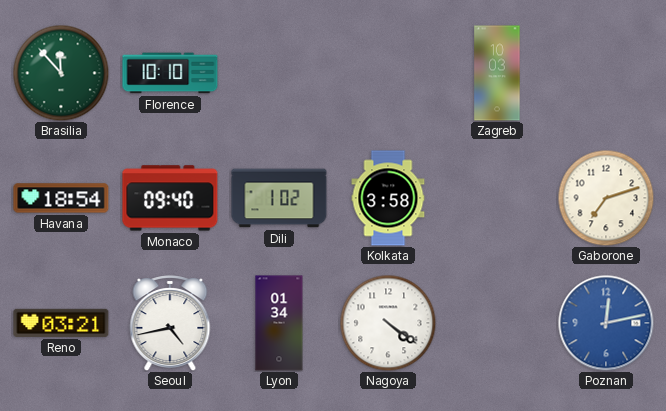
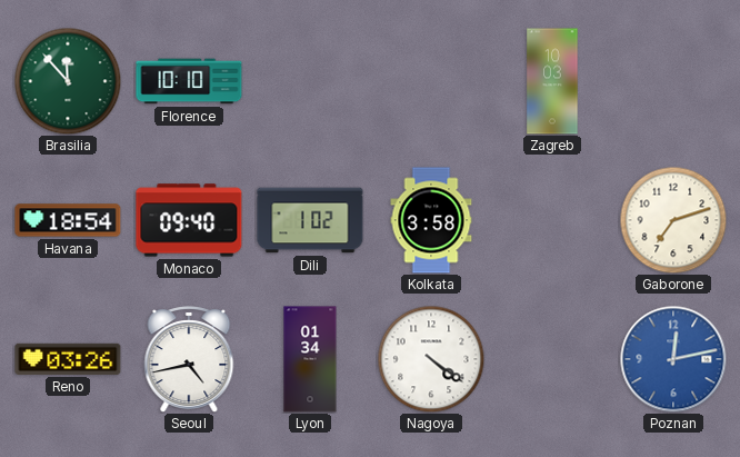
Reno: 03:21 -> 03:26 (68, 359)
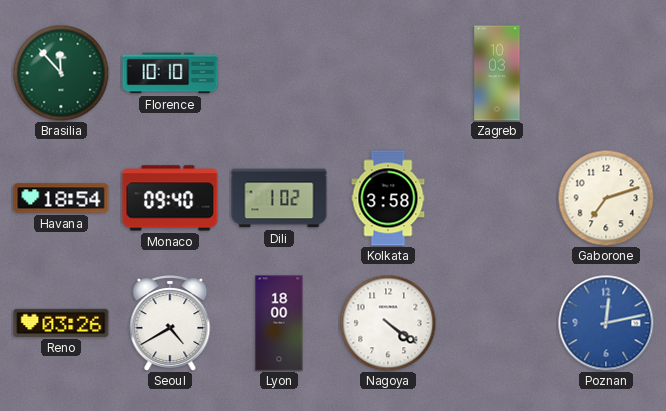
Seoul: 4:43 -> 4:40 (170, 323)
Lyon: 01:34 -> 18:00 (279, 323)
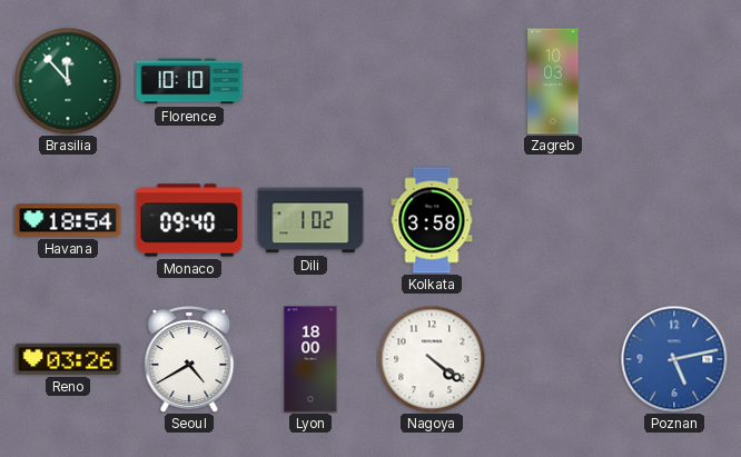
Gaborone: 7:12 -> none (606, 198)
Poznan: 12:13 -> 5:13 (674, 359)
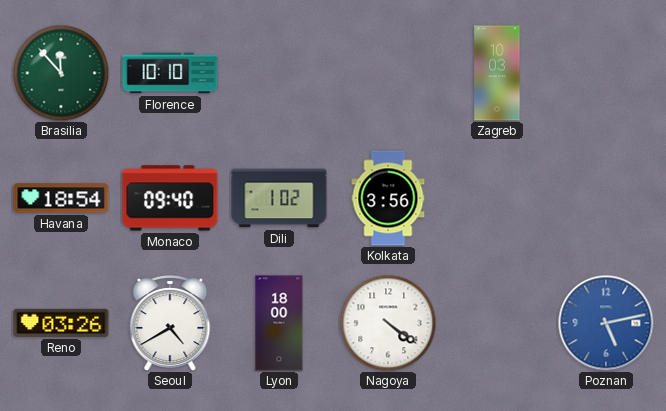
Kolkata: 3:58 -> 3:56 (388, 198)
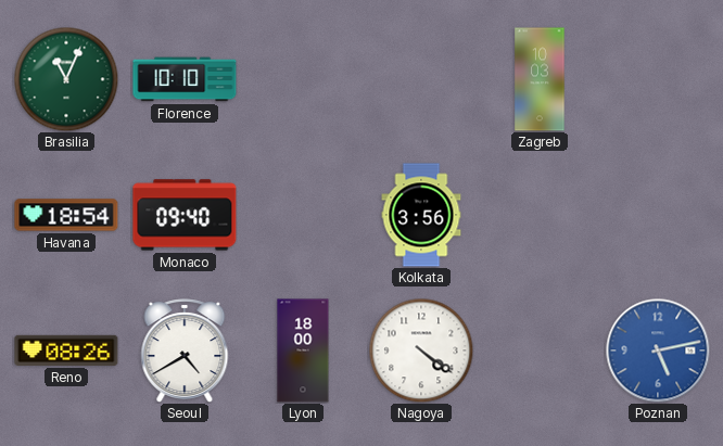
Brasilia: 11:53 -> 11:04 (66, 79)
Dili: 1:02 -> none (279, 198)
Reno: 03:26 -> 08:26 (66, 351)
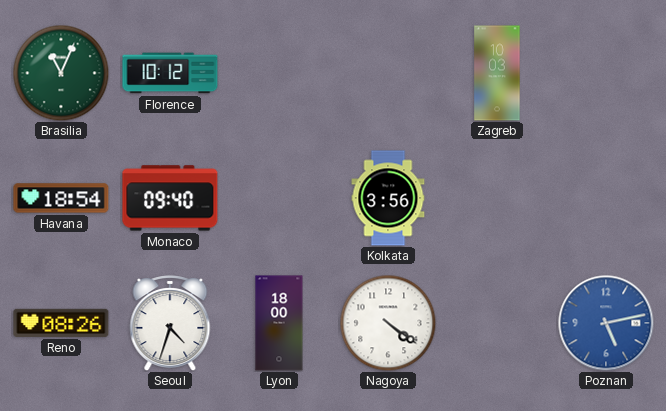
Florence: 10:10 -> 10:12 (170, 73)
Seoul: 4:40 -> 4:33 (170, 323)
